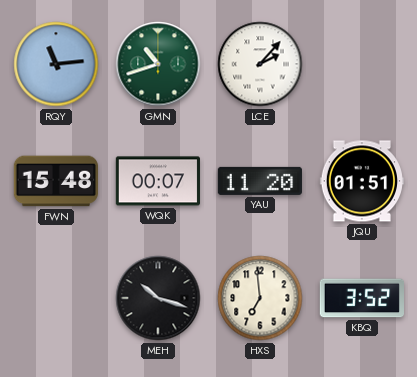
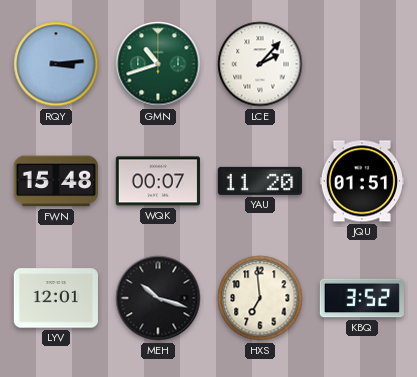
RQY: 11:14 -> 3:14 (56, 64)
LYV: none -> 12:01 (55, 298)
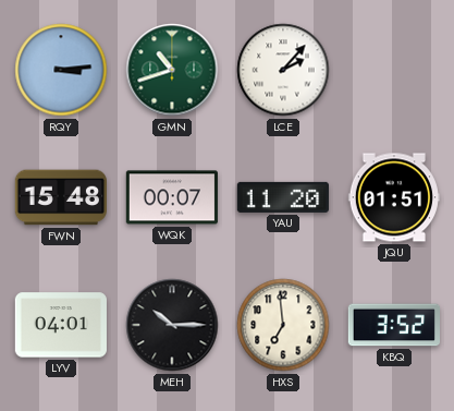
LYV: 12:01 -> 04:01 (60, 325)
MEH: 10:18 -> 10:15 (172, 325)
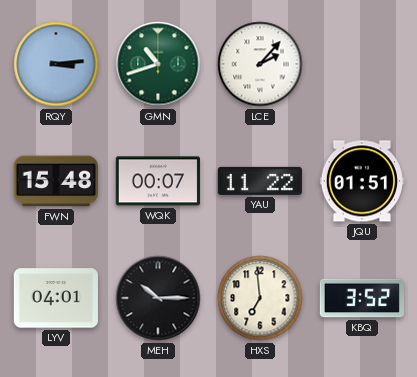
YAU: 11:20 -> 11:22 (260, 181)
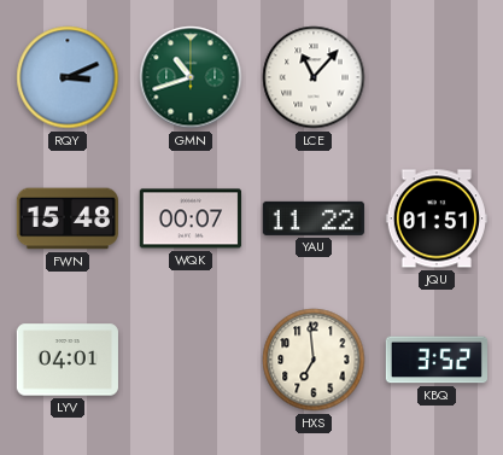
RQY: 3:14 -> 3:11 (68, 77)
LCE: 2:07 -> 11:07 (314, 77)
MEH: 10:15 -> none (158, 298)
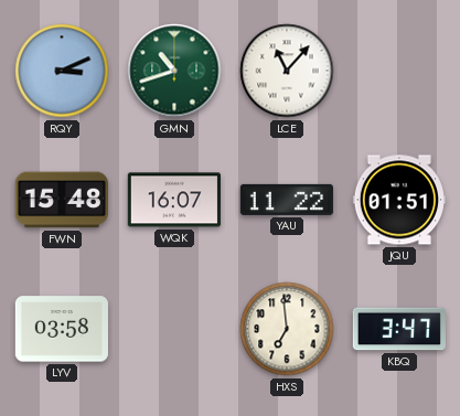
WQK: 00:07 -> 16:07 (174, 200)
LYV: 04:01 -> 03:58 (61, 329)
KBQ: 3:52 -> 3:47 (398, 329)
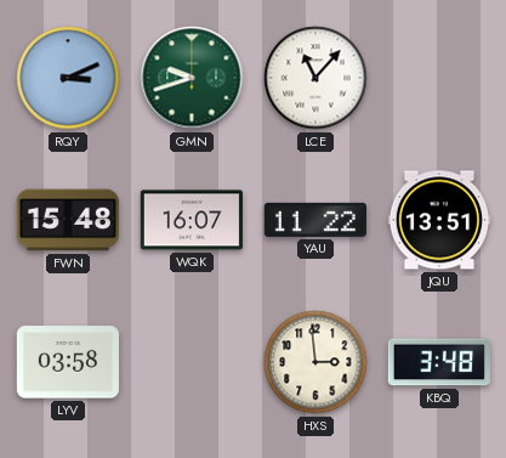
GMN: 10:42 -> 9:42 (192, 78)
JQU: 01:51 -> 13:51 (438, 220)
HXS: 6:59 -> 2:59 (315, 362)
KBQ: 3:47 -> 3:48 (438, 362)
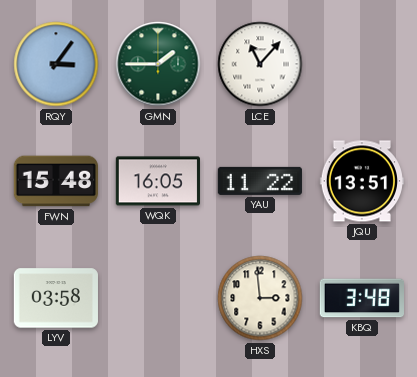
RQY: 3:11 -> 3:06 (56, 64)
GMN: 9:42 -> 1:45 (158, 64)
WQK: 16:07 -> 16:05 (158, 181)
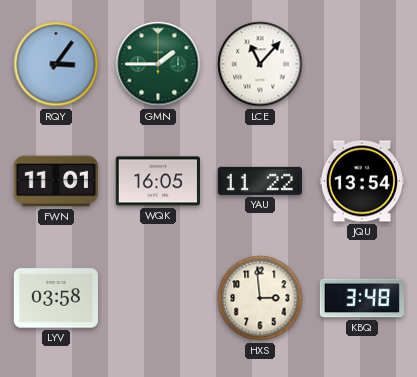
FWN: 15:48 -> 11:01 (56, 181)
JQU: 13:51 -> 13:54 (361, 181)
